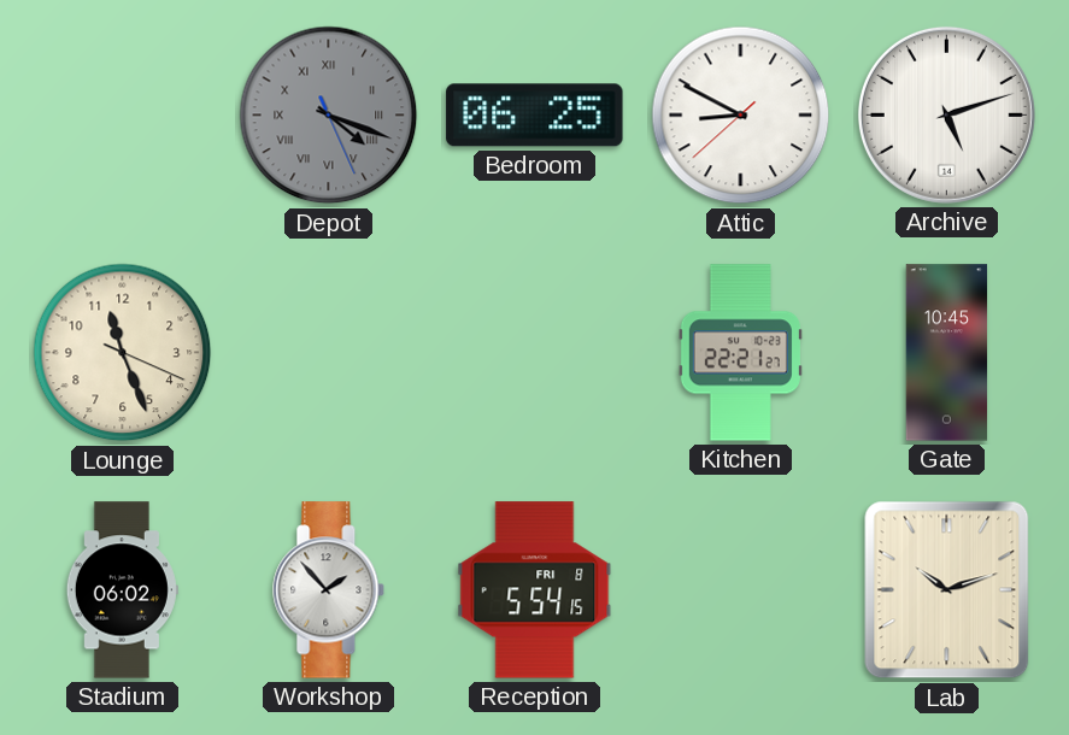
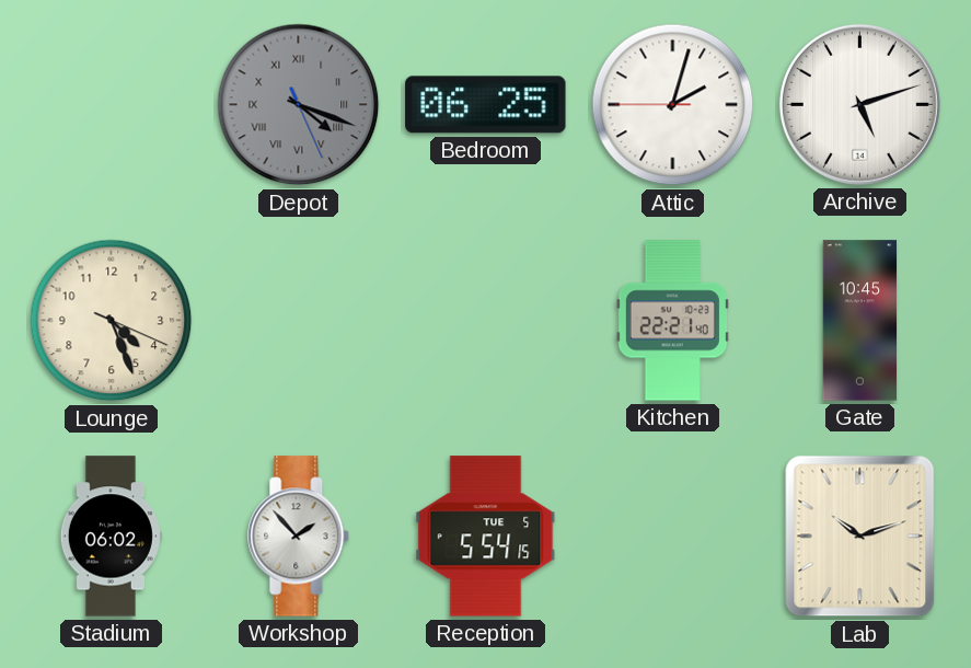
Attic: 8:49 -> 2:02 (673, 105)
Lounge: 11:26 -> 4:26 (112, 321)
Kitchen: 22:21:27 -> 22:21:40 (672, 321)
Reception date: FRI 8 -> TUE 5 (486, 537)
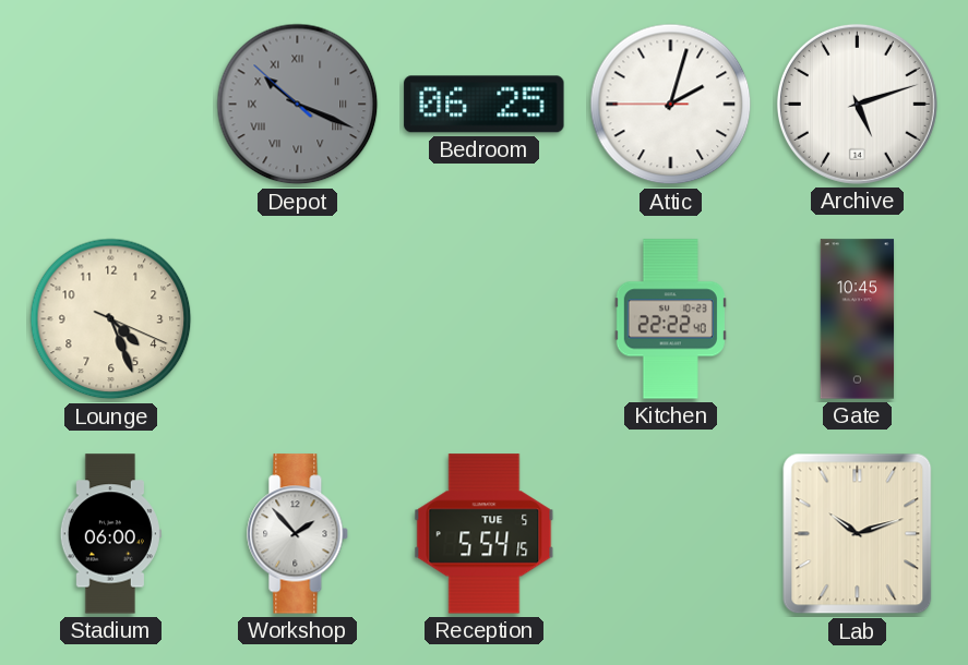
Depot: 4:18 -> 10:18 (298, 105)
Kitchen: 22:21 -> 22:22 (670, 319)
Stadium: 06:02 -> 06:00 (110, 534)
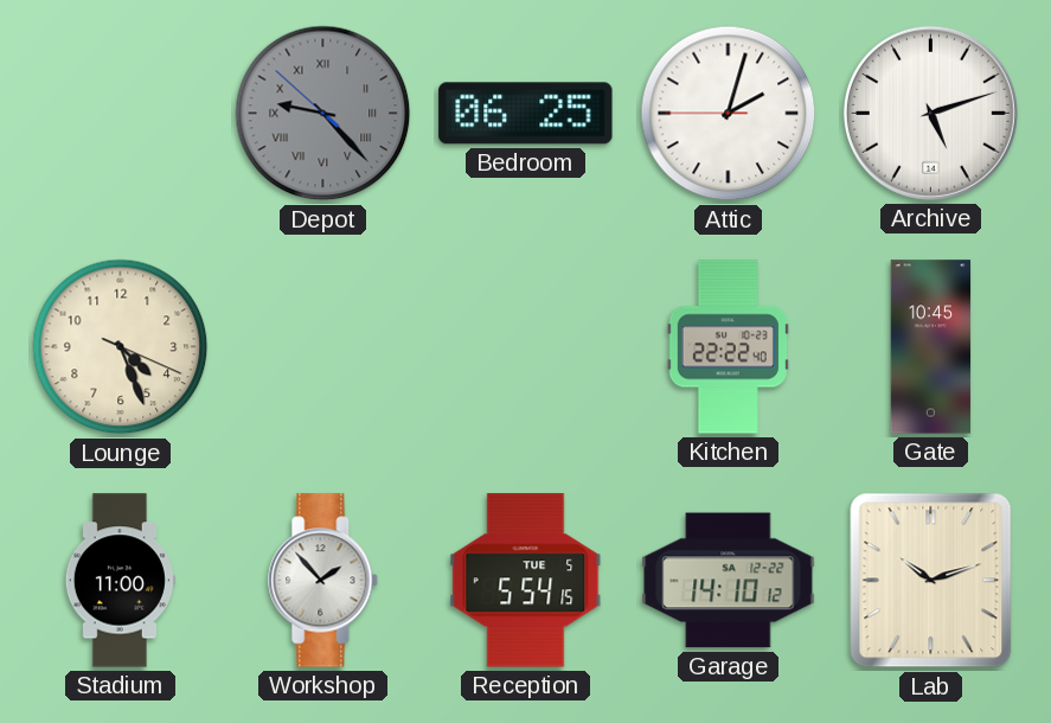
Depot: 10:18 -> 9:22 (323, 114)
Stadium: 06:00 -> 11:00 (120, 581)
Garage: none -> 14:10 (729, 581)
